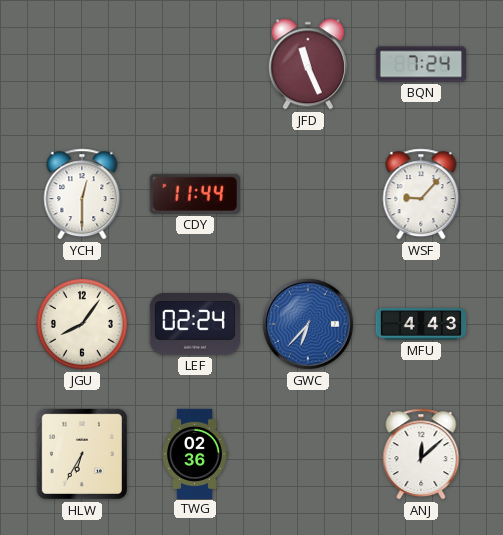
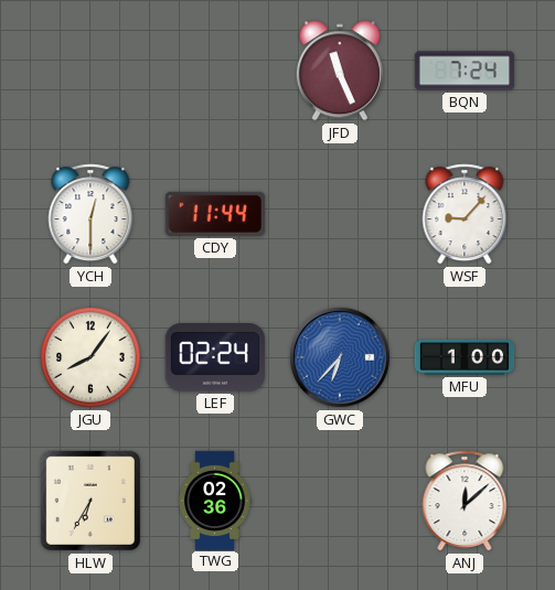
MFU: 4:43 -> 1:00 (465, 357)
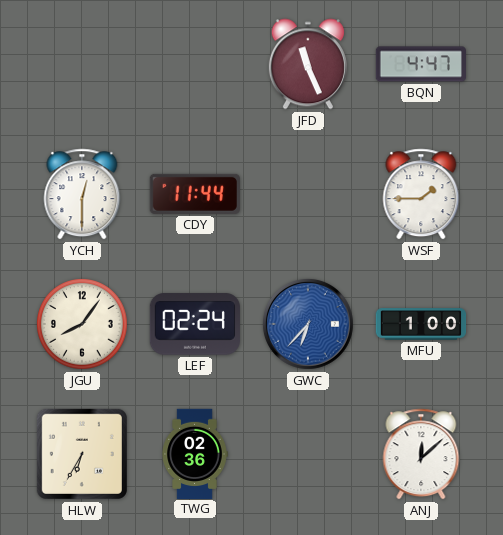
BQN: 7:24 -> 4:47 (420, 64)
WSF: 9:07 -> 1:45 (421, 194)
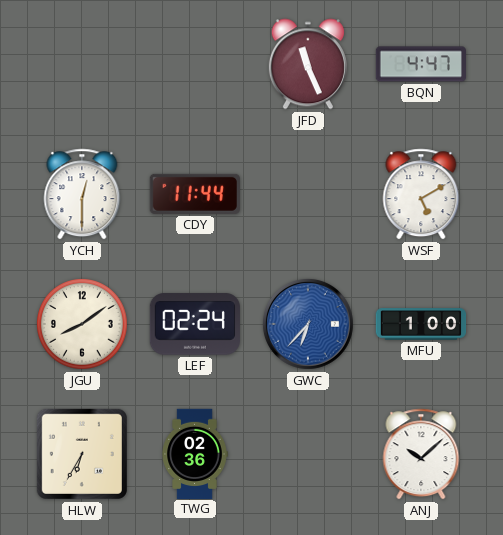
WSF: 1:45 -> 5:10 (421, 194)
JGU: 8:06 -> 8:09 (83, 325)
ANJ: 12:08 -> 10:08 (421, 454)
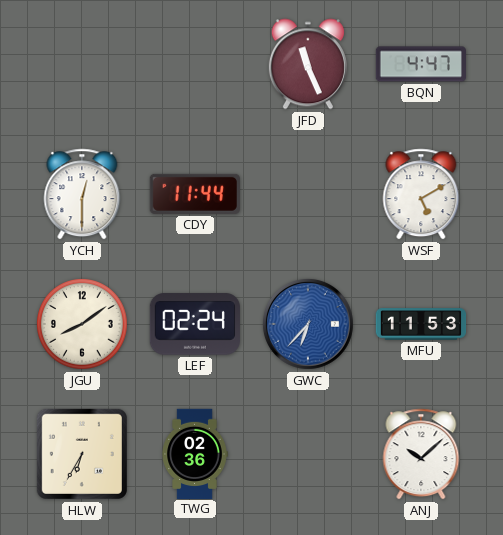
MFU: 1:00 -> 11:53 (421, 324)
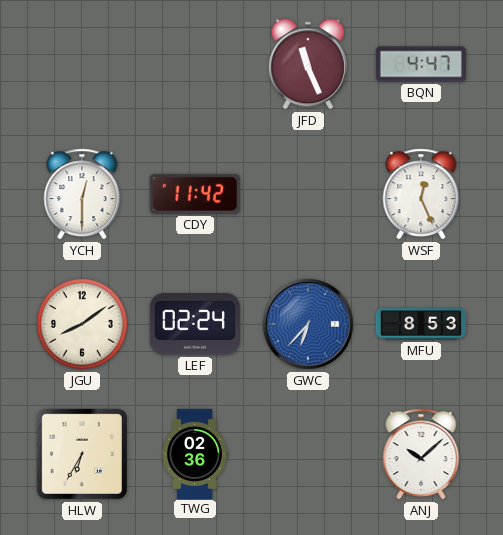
CDY: 11:44 -> 11:42 (195, 194)
WSF: 5:10 -> 12:26 (421, 194)
MFU: 11:53 -> 8:53 (421, 324)
